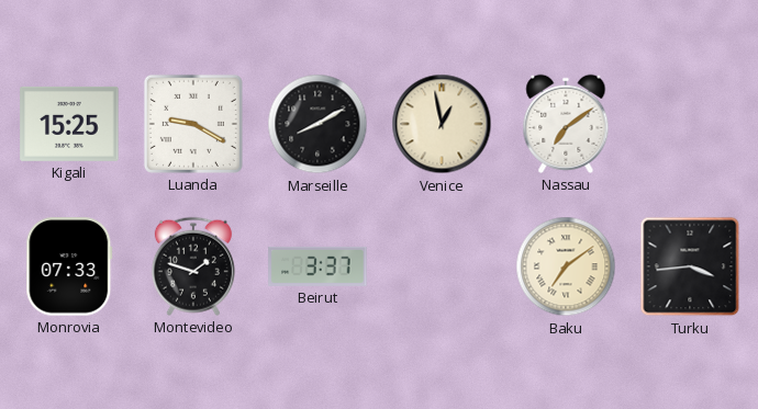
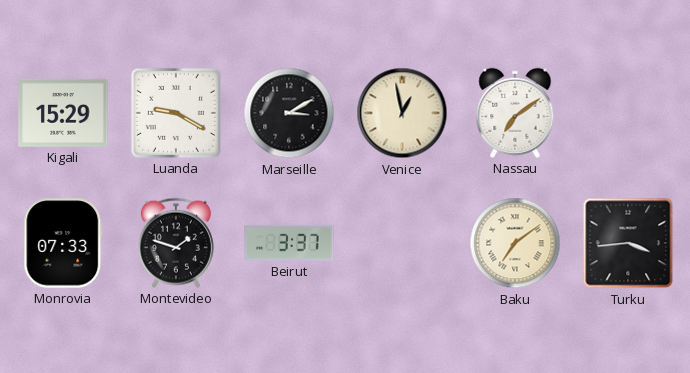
Kigali: 15:25 -> 15:29 (63, 113)
Marseille: 8:10 -> 3:10 (289, 113)
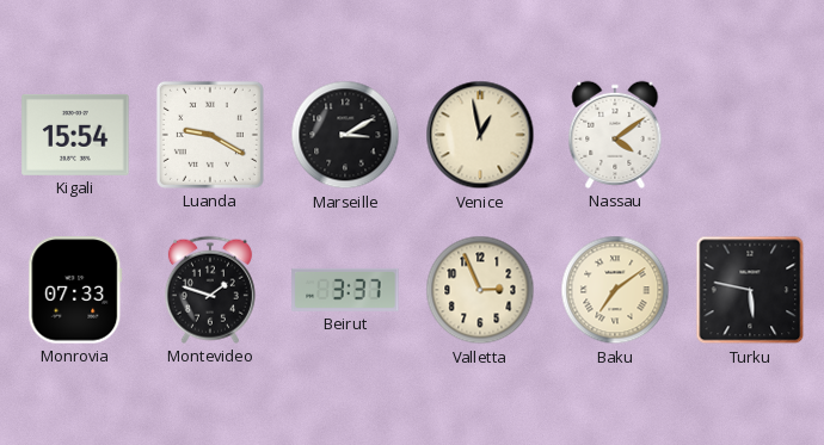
Kigali: 15:29 -> 15:54 (75, 135)
Nassau: 7:09 -> 4:09 (615, 135)
Valletta: none -> 2:56 (480, 290)
Turku: 3:44 -> 5:47 (750, 290)
